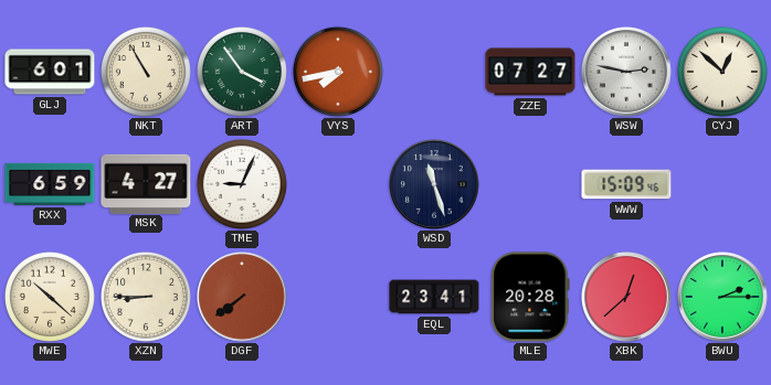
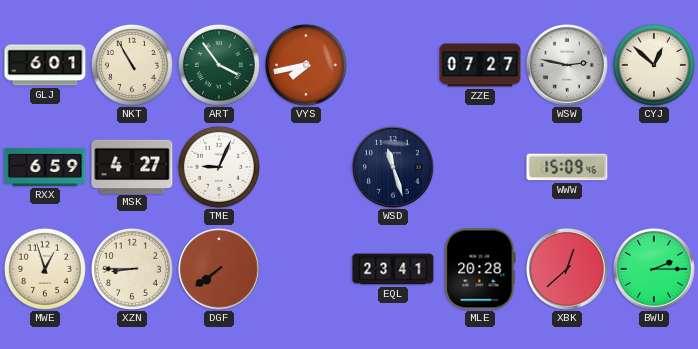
MWE: 10:22 -> 12:57 (45, 269)
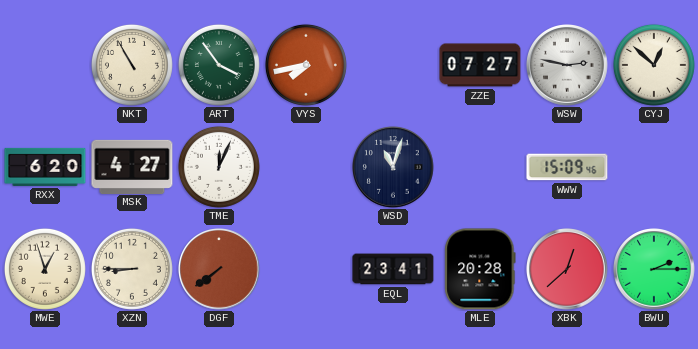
GLJ: 6:01 -> none (45, 65)
RXX: 6:59 -> 6:20 (45, 167)
TME: 9:04 -> 12:04 (219, 167)
WSD: 11:27 -> 11:03 (394, 168)
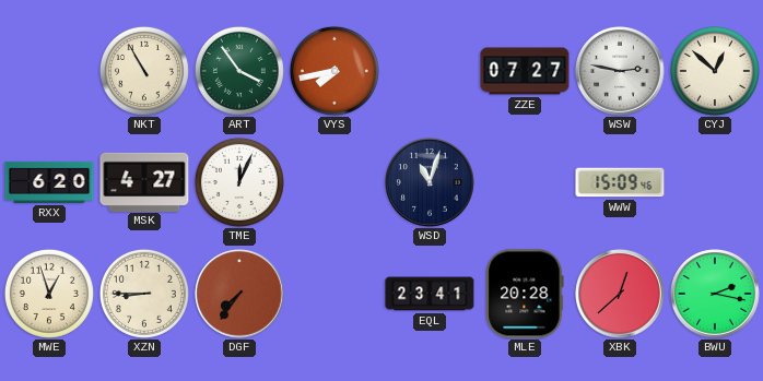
DGF: 7:39 -> 7:36 (240, 295)
BWU: 2:15 -> 2:17 (716, 295)
